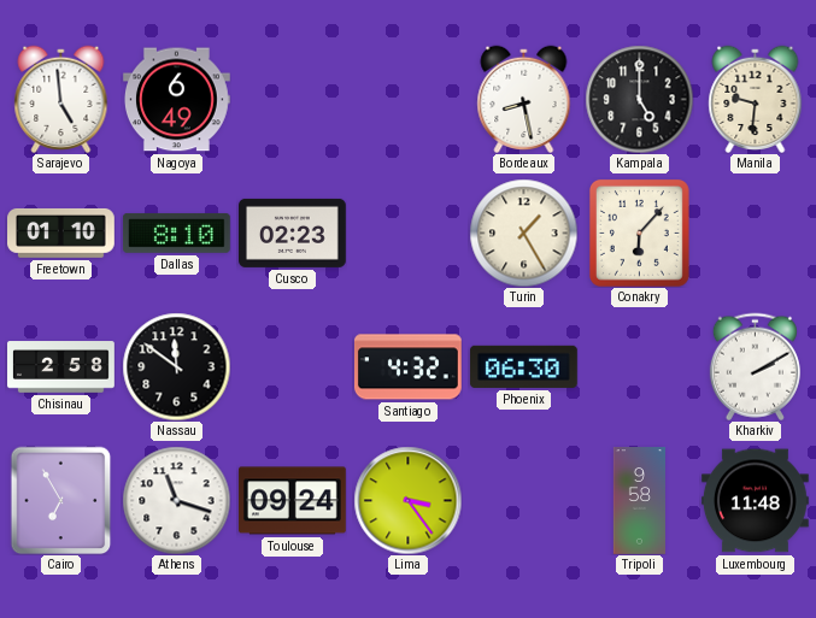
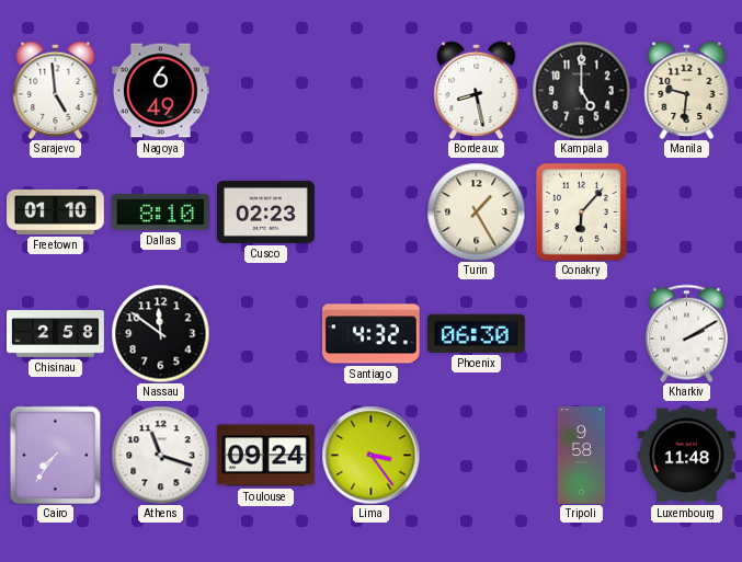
Cairo: 6:55 -> 7:36 (56, 455)
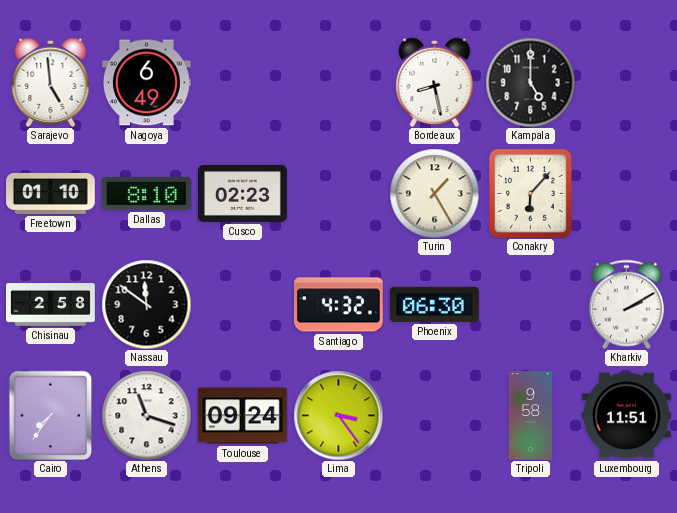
Manila: 9:31 -> none (687, 90)
Luxembourg: 11:48 -> 11:51 (626, 416)
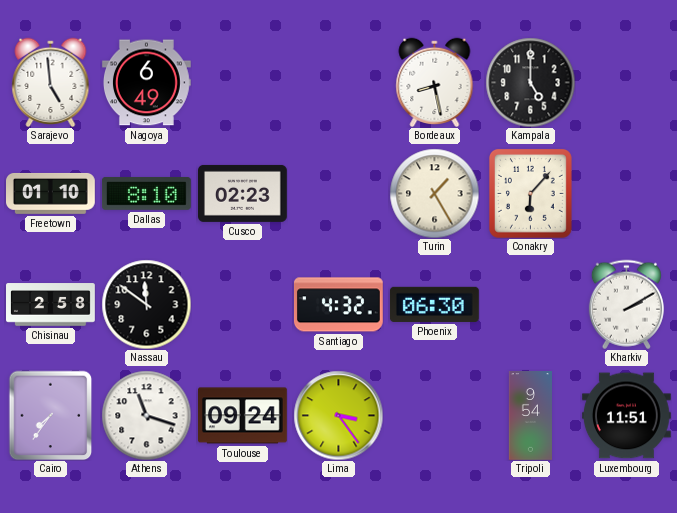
Tripoli: 9:58 -> 9:54 (530, 416)
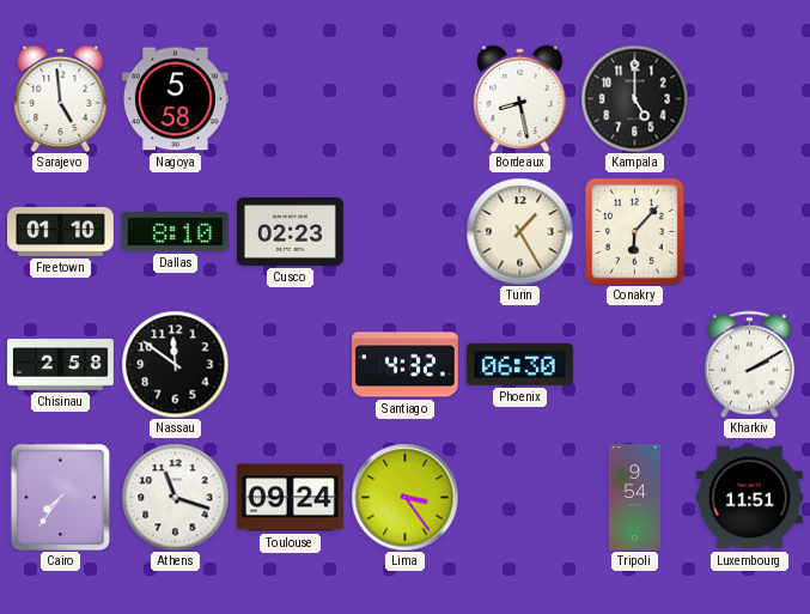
Nagoya: 6:49 -> 5:58 (176, 99)
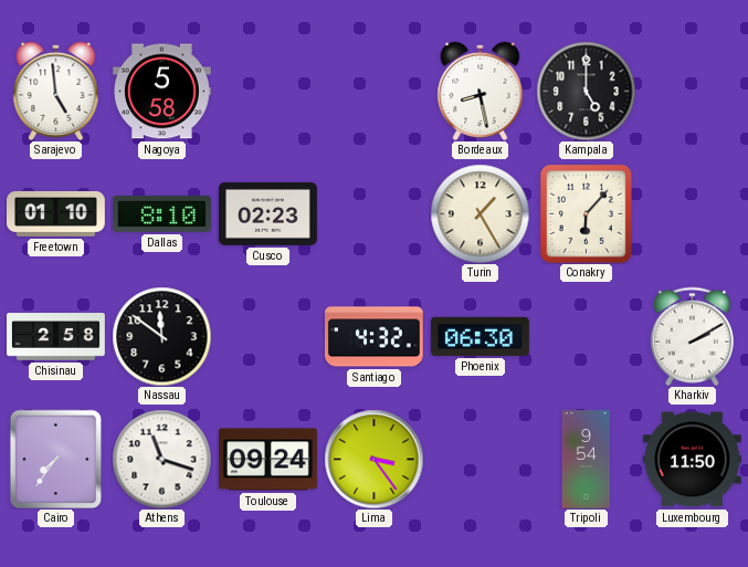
Luxembourg: 11:51 -> 11:50 (692, 460)
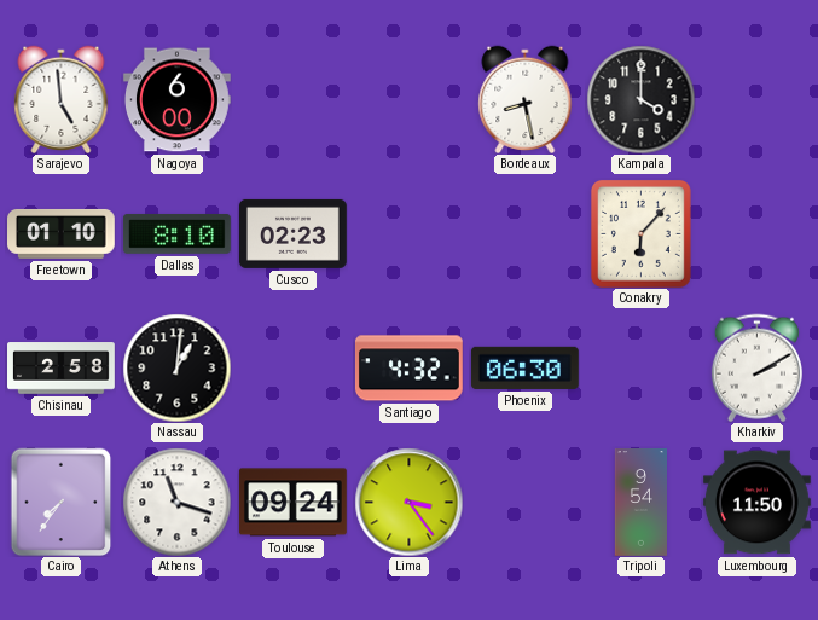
Nagoya: 5:58 -> 6:00 (178, 100)
Kampala: 5:00 -> 4:00 (640, 99)
Turin: 1:25 -> none (480, 213)
Nassau: 11:51 -> 1:01 (176, 367)
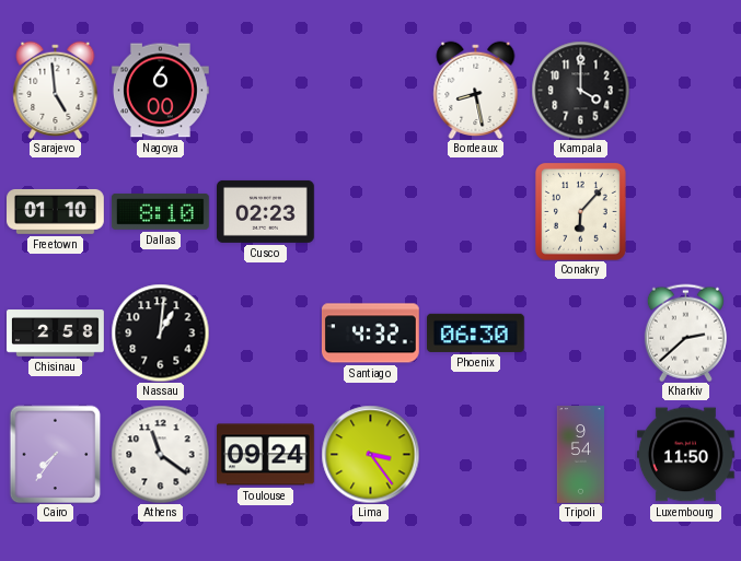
Kharkiv: 2:10 -> 2:38 (685, 332)
Athens: 11:18 -> 11:21 (160, 454)
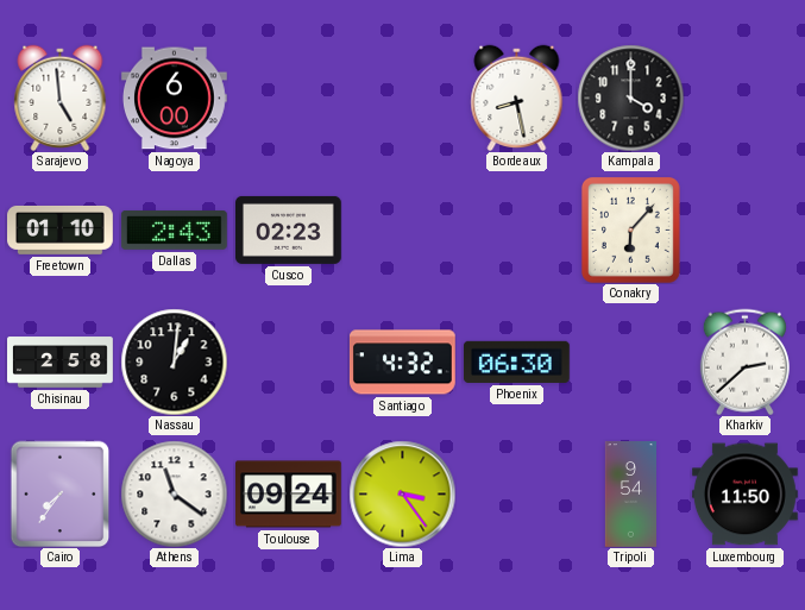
Dallas: 8:10 -> 2:43 (174, 231)
